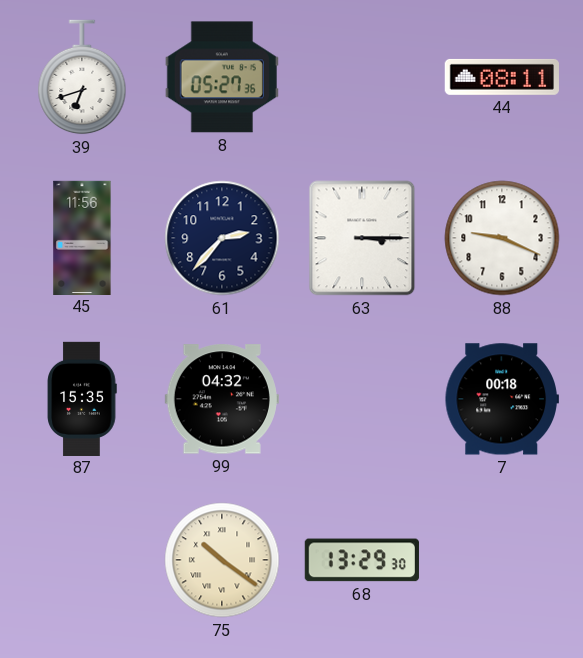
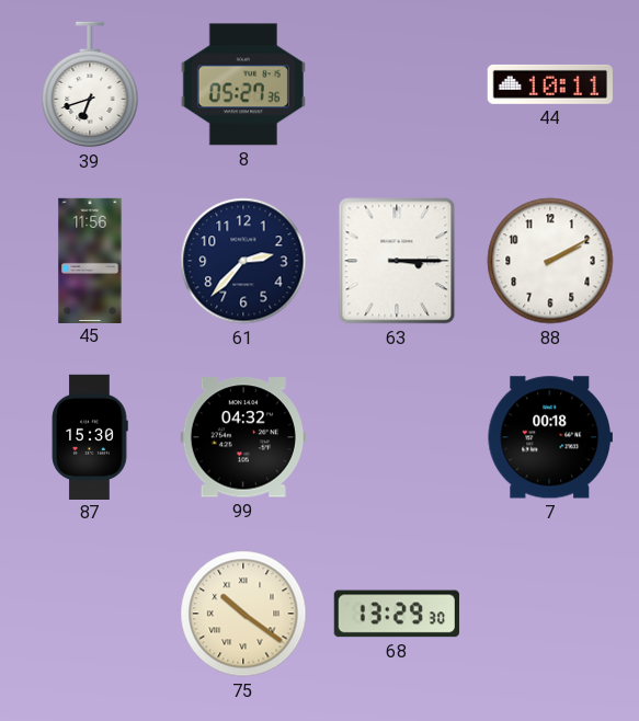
44: 08:11 -> 10:11 (550, 84)
88: 9:19 -> 2:10 (550, 261)
87: 15:35 -> 15:30 (90, 436)
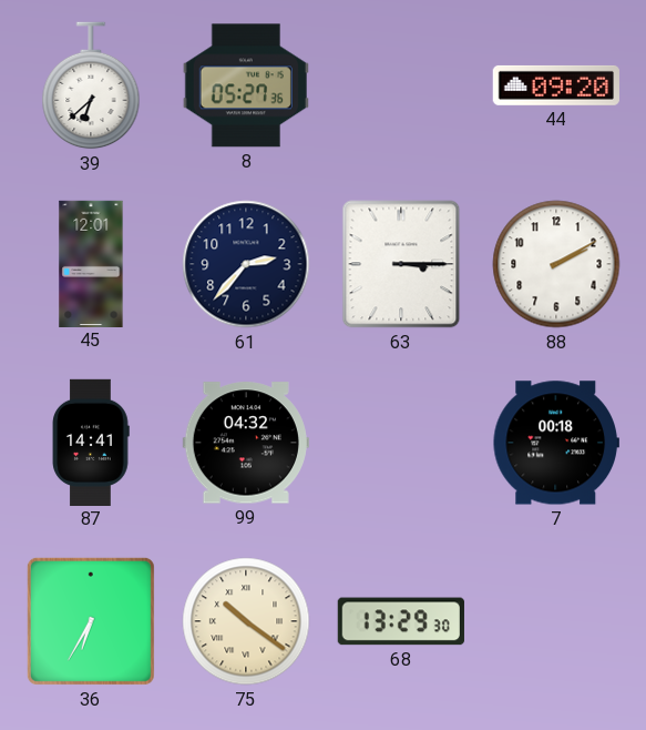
39: 6:42 -> 6:38 (91, 85)
44: 10:11 -> 09:20 (556, 85)
45: 11:56 -> 12:01 (91, 263)
87: 15:30 -> 14:41 (91, 442)
36: none -> 6:35 (91, 621)
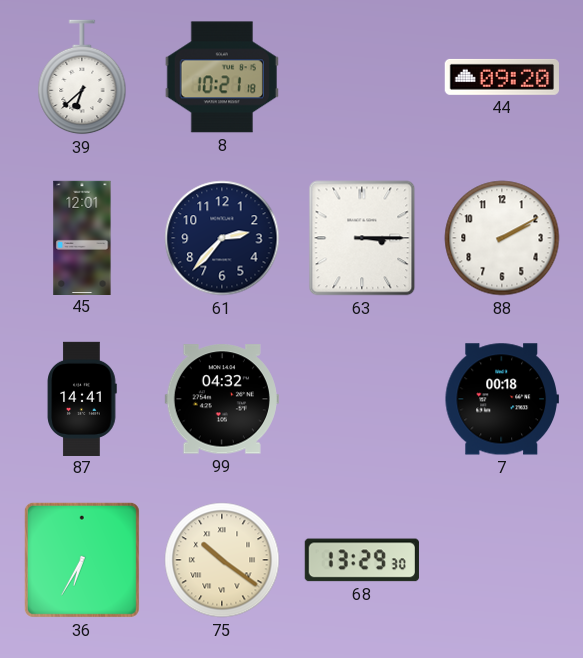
8: 05:27 -> 10:21 (222, 77)
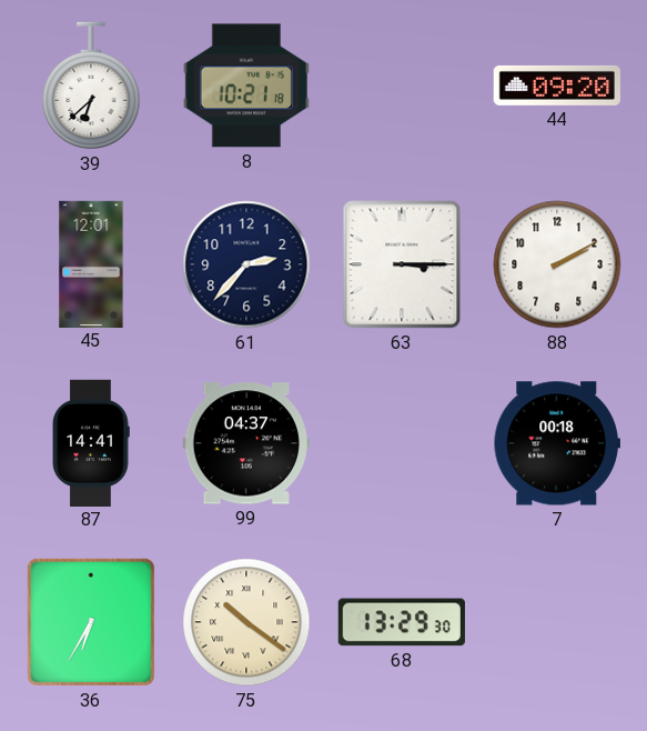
99: 04:32 -> 04:37 (246, 443)
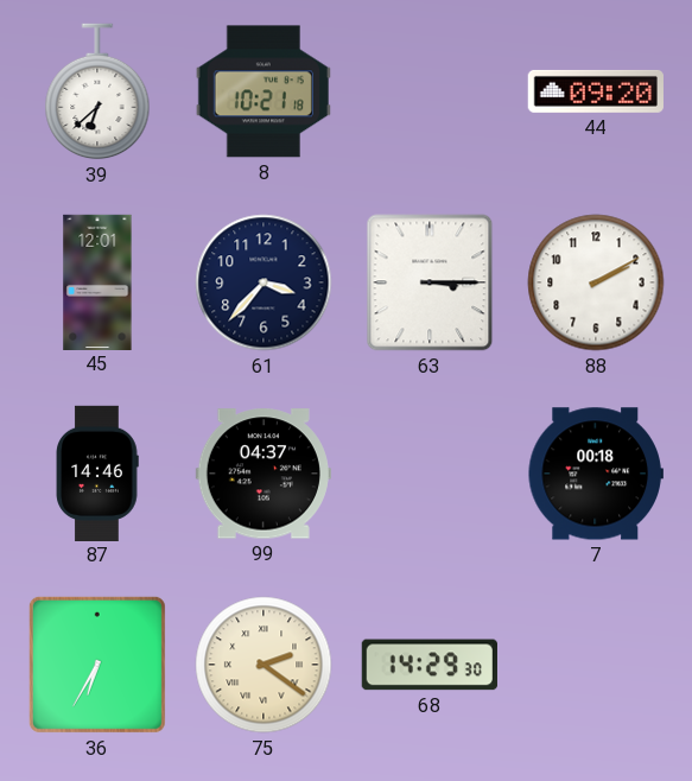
61: 2:37 -> 3:37 (264, 282)
87: 14:41 -> 14:46 (97, 472)
75: 10:21 -> 2:21 (264, 665)
68: 13:29 -> 14:29 (430, 665)
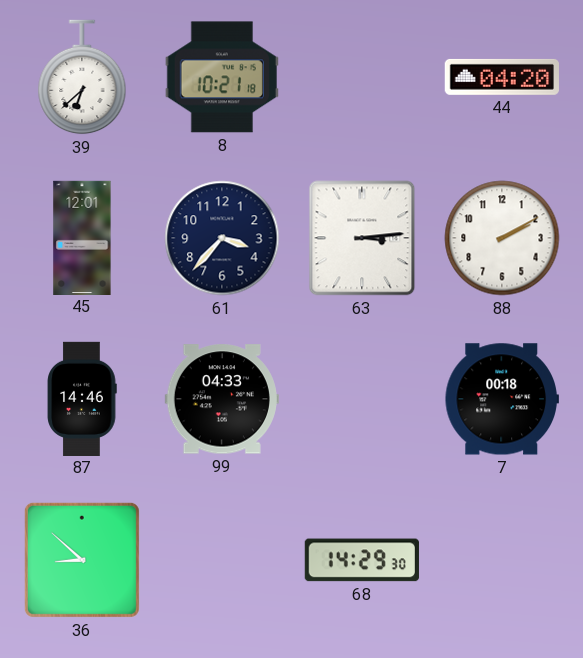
44: 09:20 -> 04:20 (502, 77)
63: 3:15 -> 3:14 (362, 238)
99: 04:37 -> 04:33 (222, 399)
36: 6:35 -> 8:52 (82, 560)
75: 2:21 -> none (264, 665)
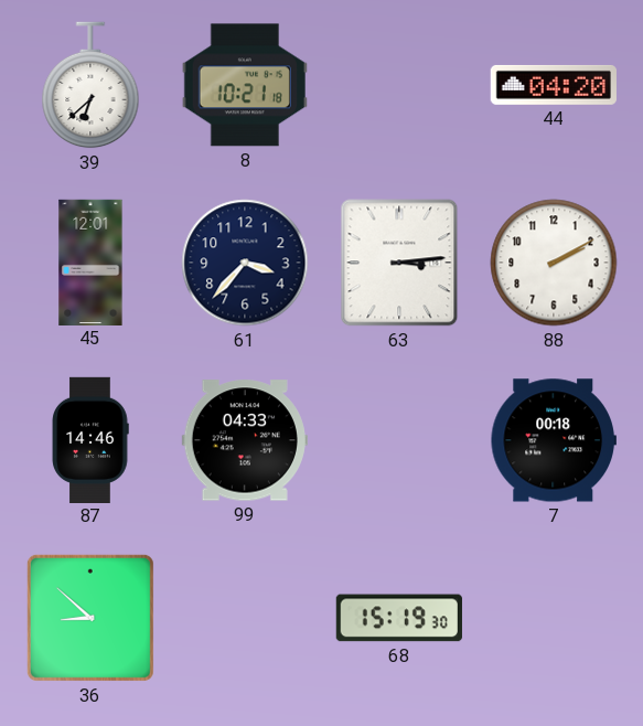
68: 14:29 -> 15:19 (399, 618)
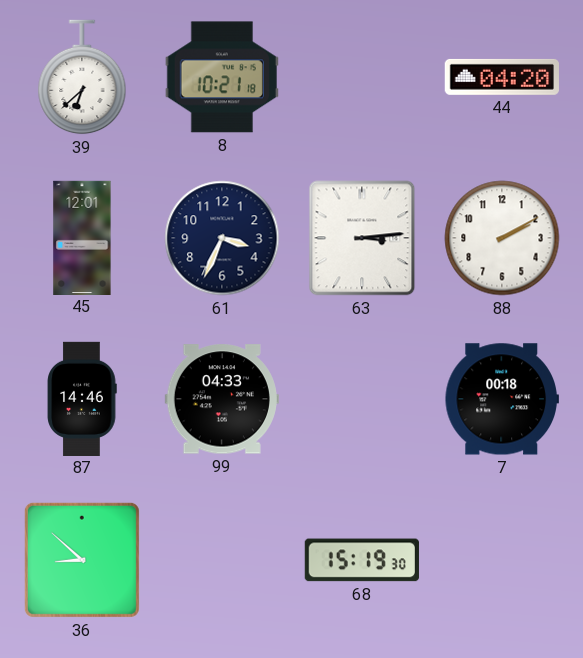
61: 3:37 -> 3:34 (222, 238)
